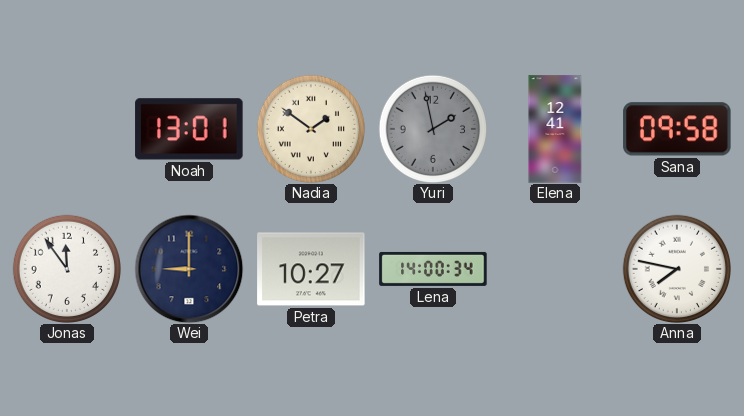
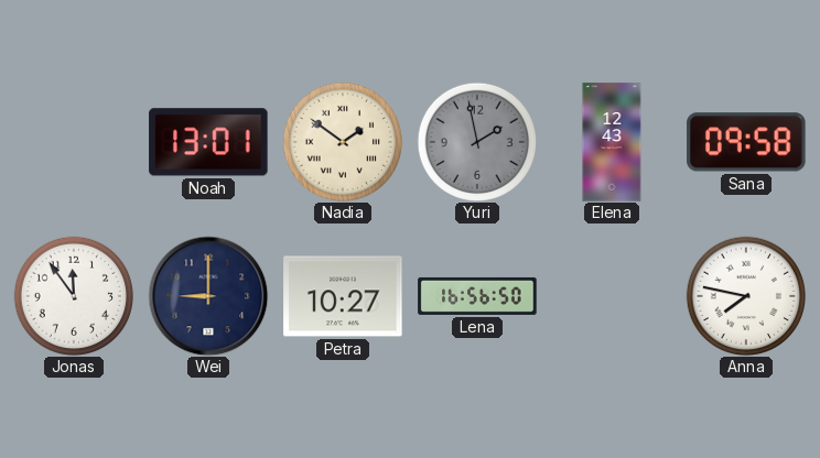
Elena: 12:41 -> 12:43 (612, 142)
Lena: 14:00 -> 16:56 (477, 296)
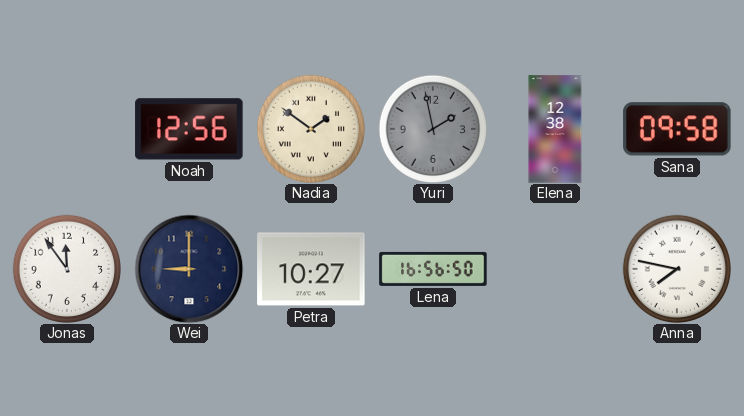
Noah: 13:01 -> 12:56 (189, 129)
Elena: 12:43 -> 12:38 (555, 129)
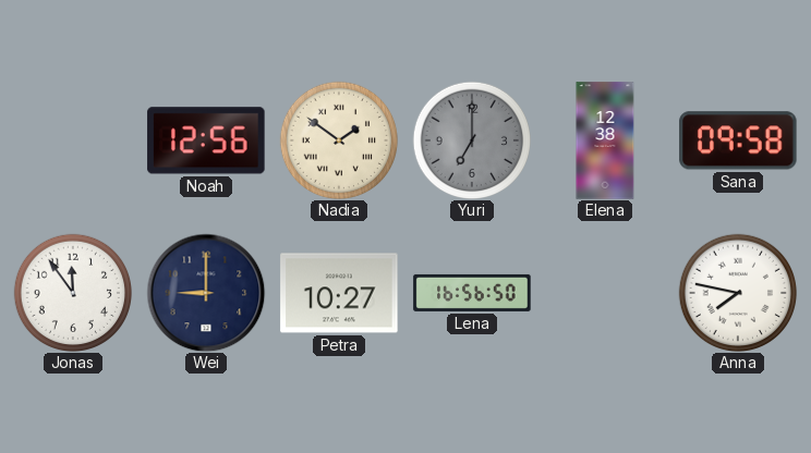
Yuri: 1:58 -> 7:00 (471, 139)
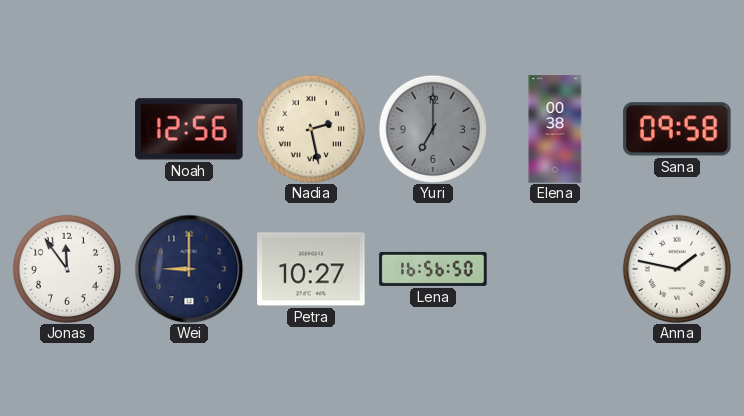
Nadia: 1:51 -> 2:28 (310, 128)
Elena: 12:38 -> 00:38 (555, 129)
Anna: 7:47 -> 1:47 (676, 268)
